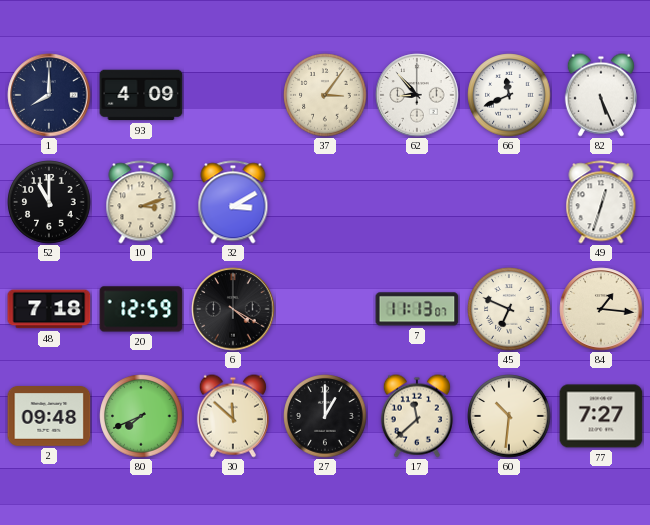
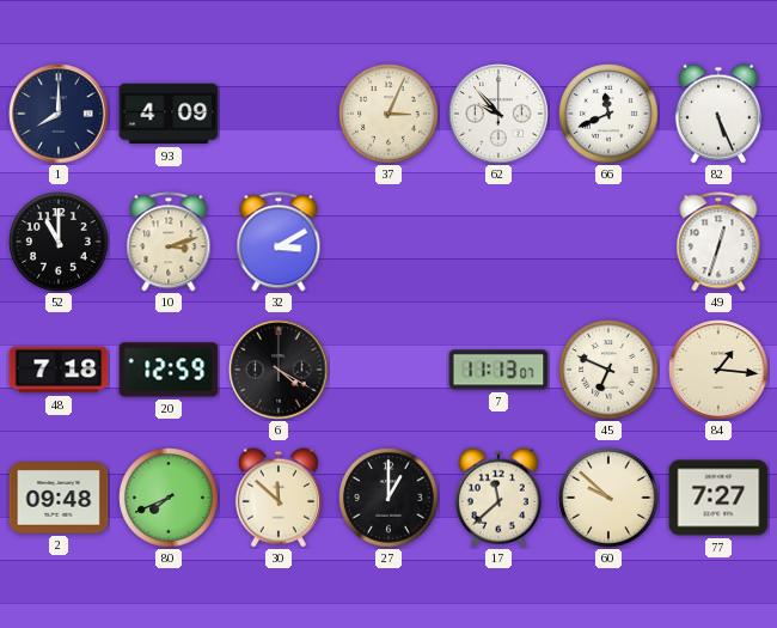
37: 3:06 -> 3:04 (389, 114)
62: 8:53 -> 9:53 (498, 114)
60: 10:31 -> 9:52 (608, 498)
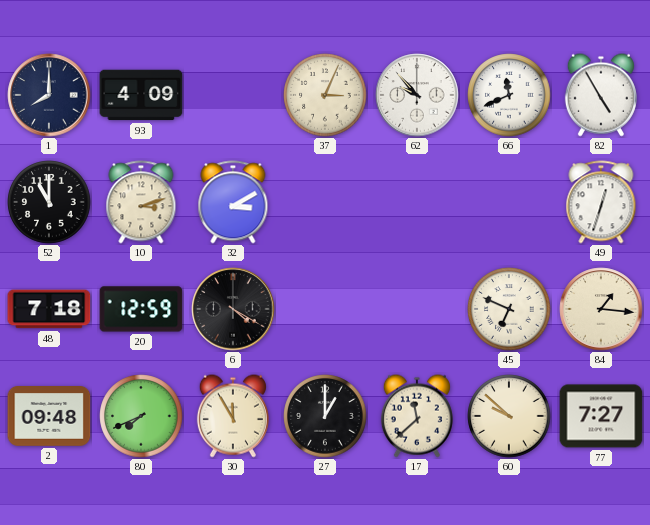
82: 5:26 -> 4:55 (601, 95)
7: 11:13 -> none (498, 370)
30: 11:52 -> 11:55 (233, 416)
